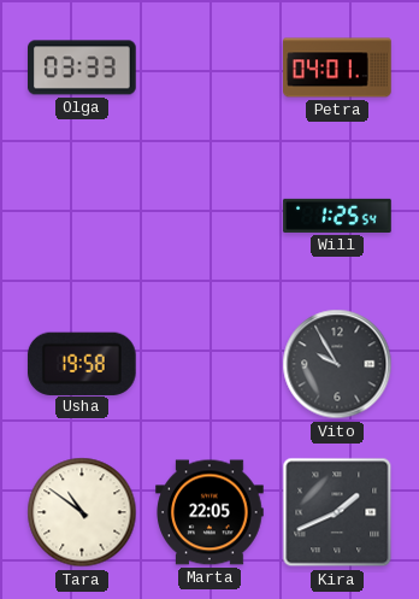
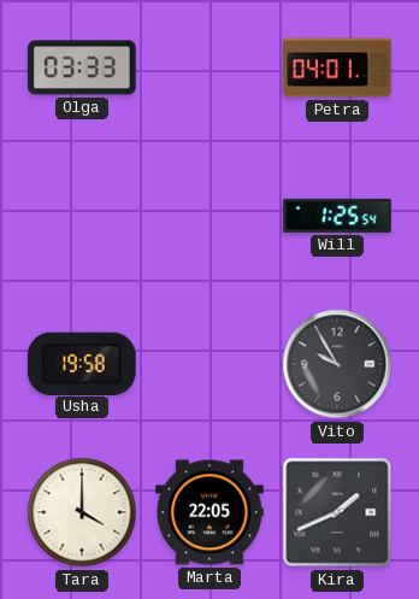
Tara: 10:51 -> 4:00 (82, 512)
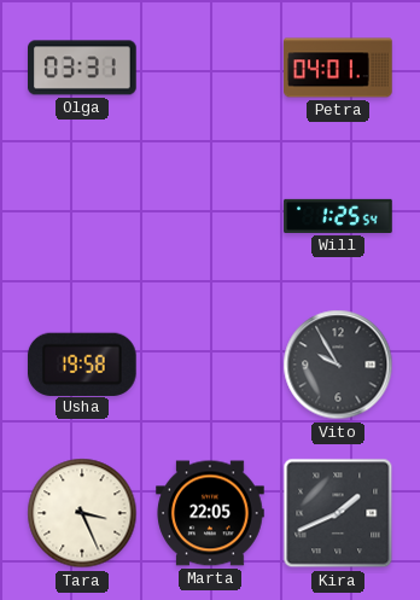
Olga: 03:33 -> 03:31 (83, 68)
Tara: 4:00 -> 3:26 (82, 513)
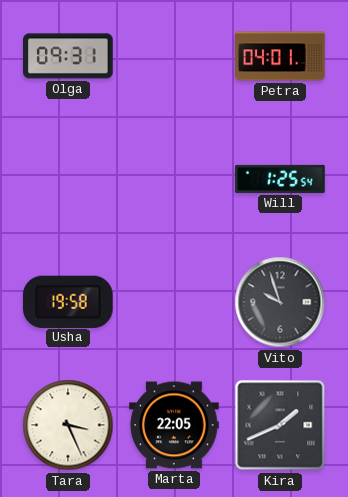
Olga: 03:31 -> 09:31 (69, 56)
Vito: 9:55 -> 9:57 (280, 302)
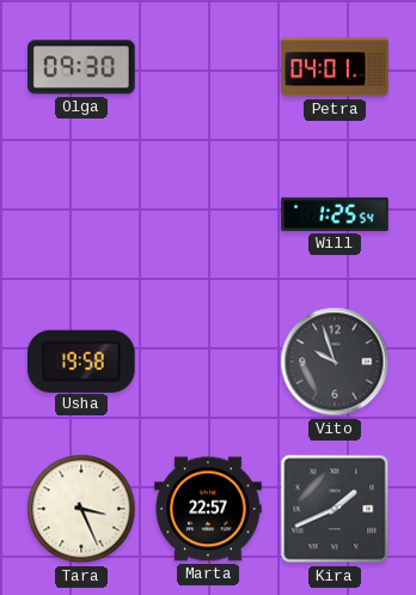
Olga: 09:31 -> 09:30 (82, 67)
Marta: 22:05 -> 22:57 (208, 509)
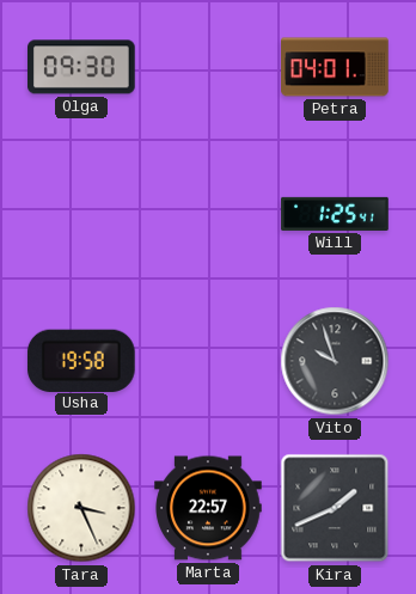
Will: 1:25:54 -> 1:25:41 (335, 214)
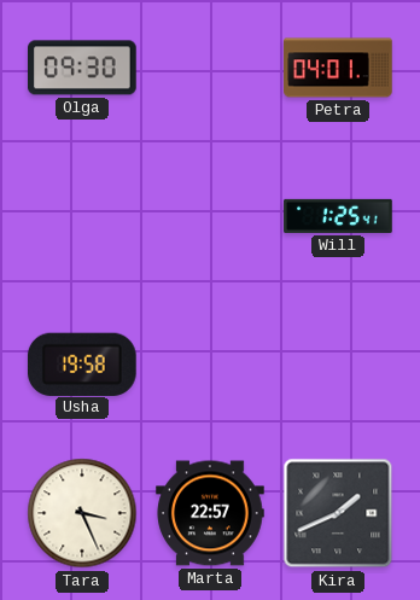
Vito: 9:57 -> none (335, 361)
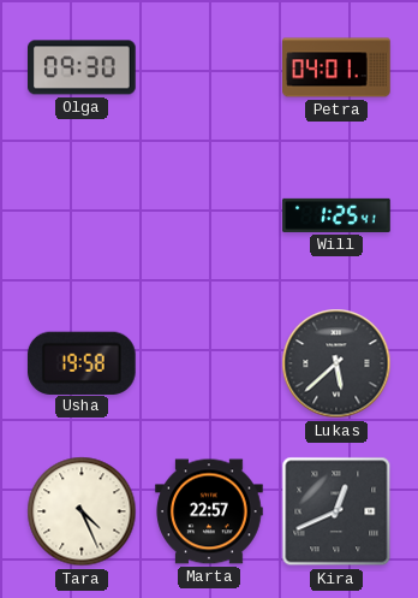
Lukas: none -> 5:38 (336, 363)
Tara: 3:26 -> 4:26 (82, 511)
Kira: 1:41 -> 12:41 (336, 511)
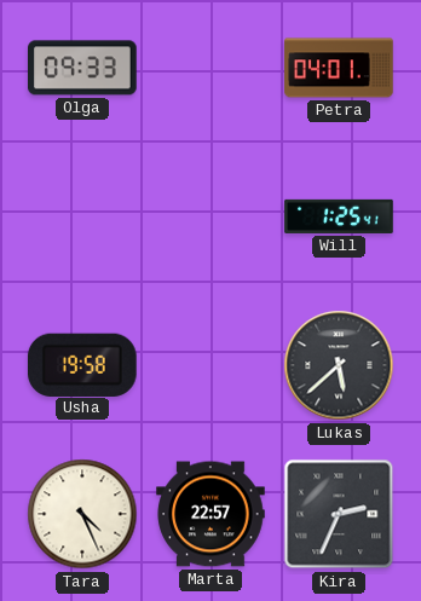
Olga: 09:30 -> 09:33 (83, 68)
Kira: 12:41 -> 2:34 (339, 514)
